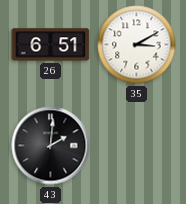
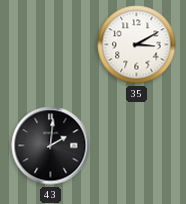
26: 6:51 -> none (51, 45)
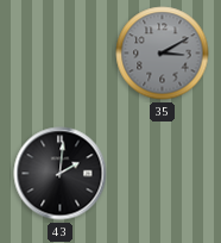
35 dial: white -> grey (163, 54)
